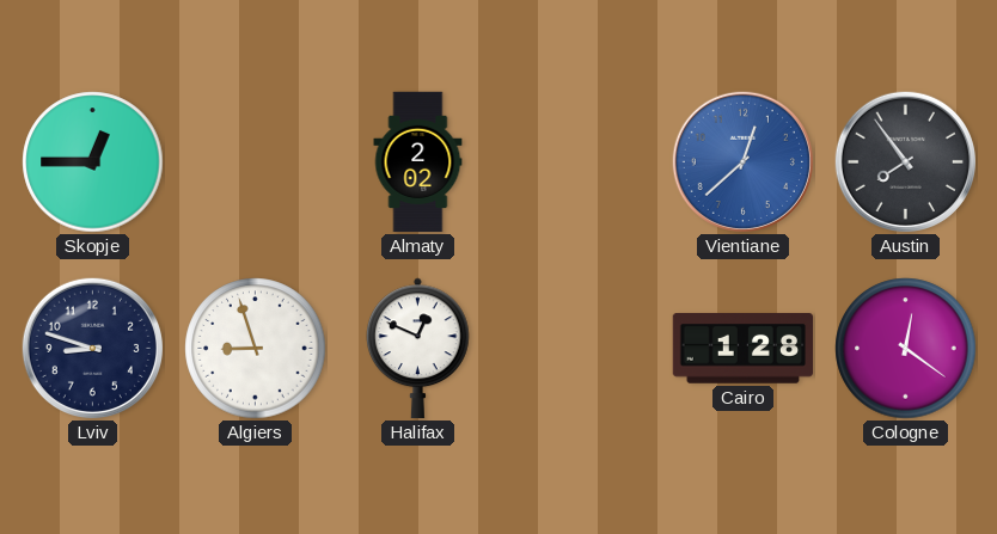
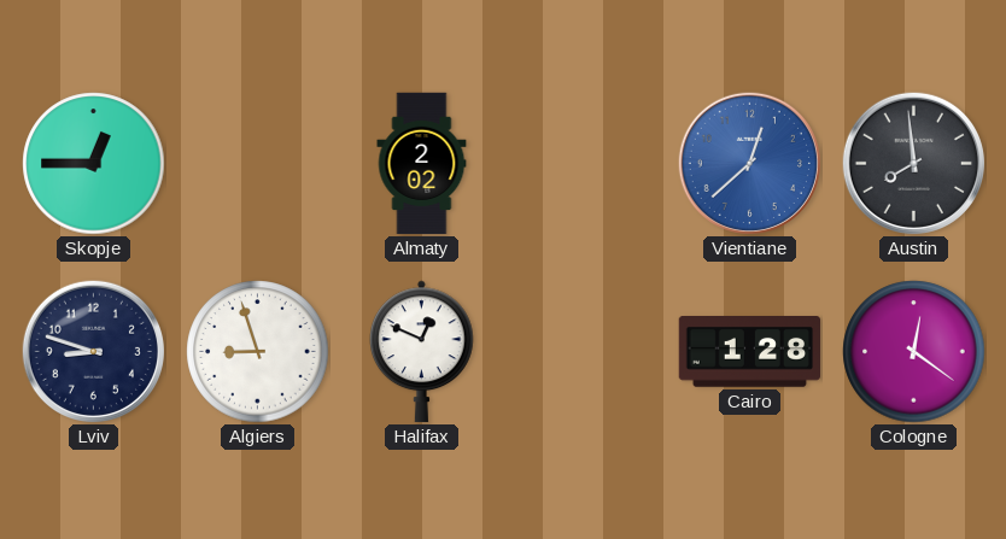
Austin: 7:54 -> 7:59 (913, 163)
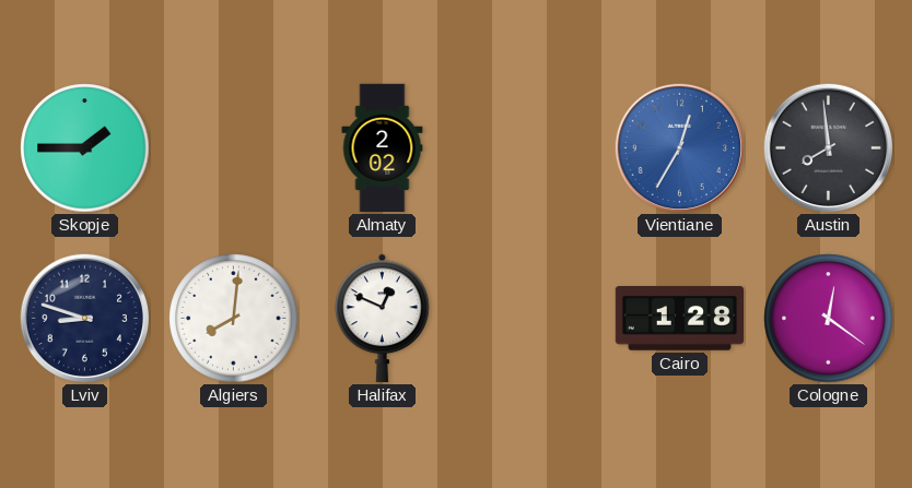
Skopje: 12:45 -> 1:45 (85, 148)
Vientiane: 12:38 -> 12:35 (679, 147)
Algiers: 8:57 -> 8:01 (234, 319)
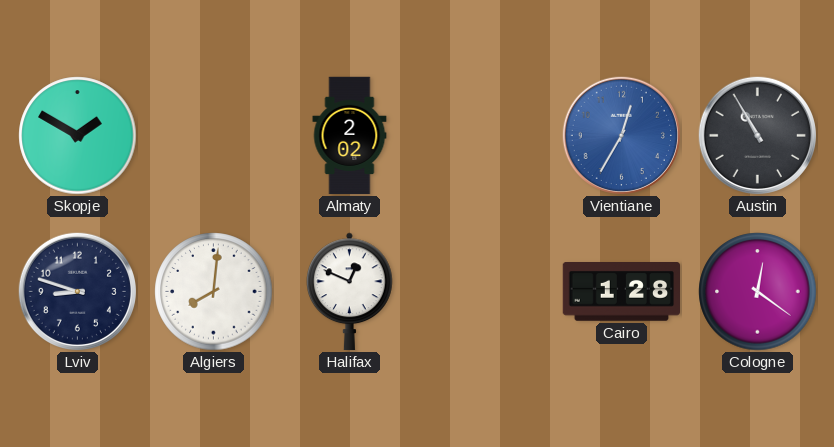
Skopje: 1:45 -> 1:50 (78, 136)
Austin: 7:59 -> 10:55 (757, 135)
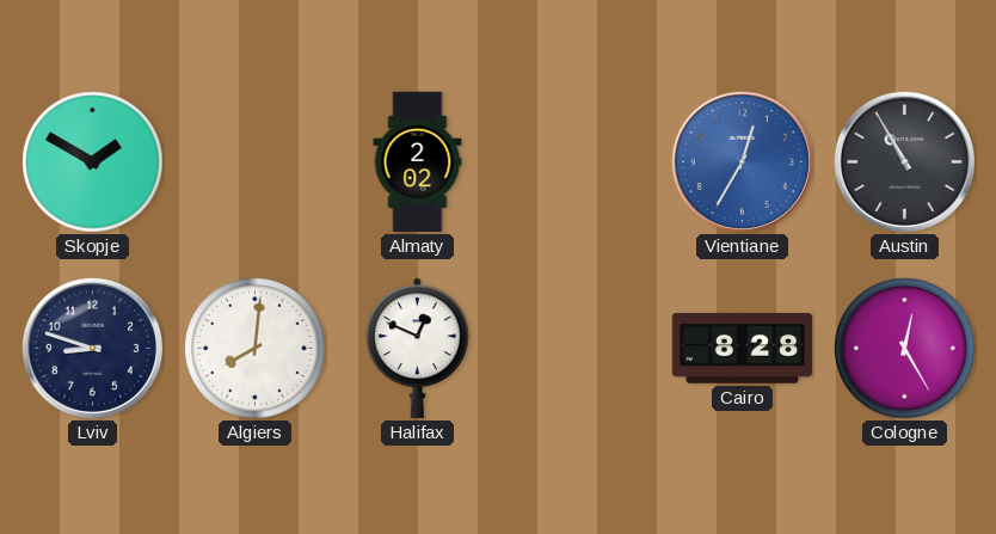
Cairo: 1:28 -> 8:28 (743, 349)
Cologne: 12:21 -> 12:25 (905, 349)
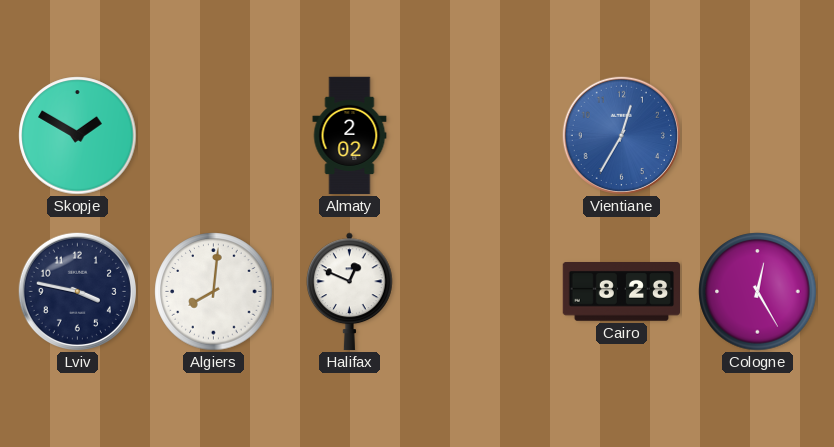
Austin: 10:55 -> none (904, 161)
Lviv: 8:48 -> 3:47 (77, 291)
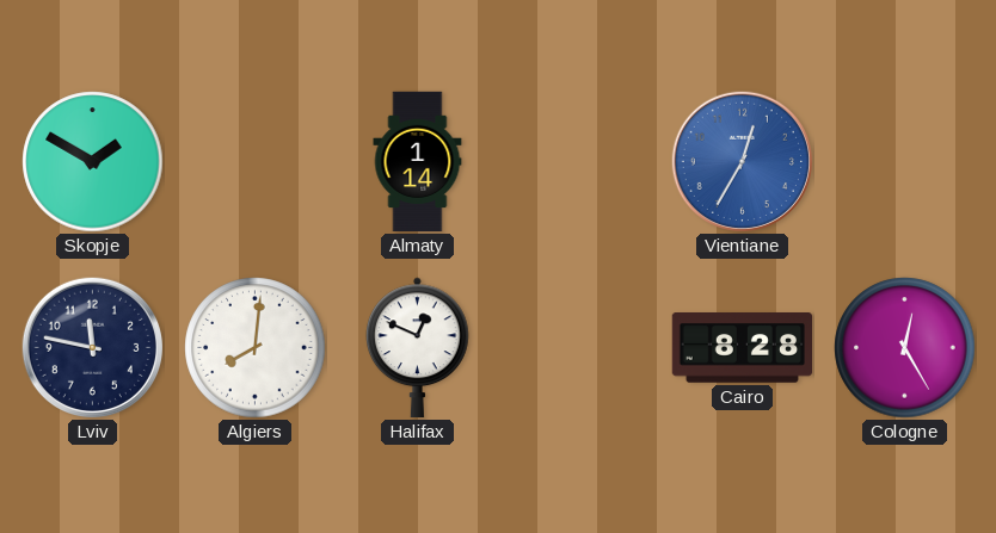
Almaty: 2:02 -> 1:14 (418, 162)
Lviv: 3:47 -> 11:47 (92, 347)
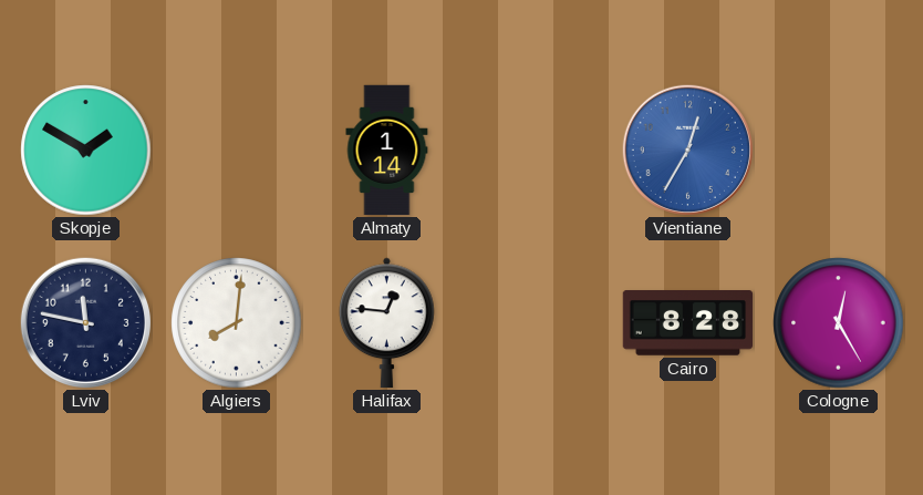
Halifax: 12:49 -> 12:46 (387, 322)
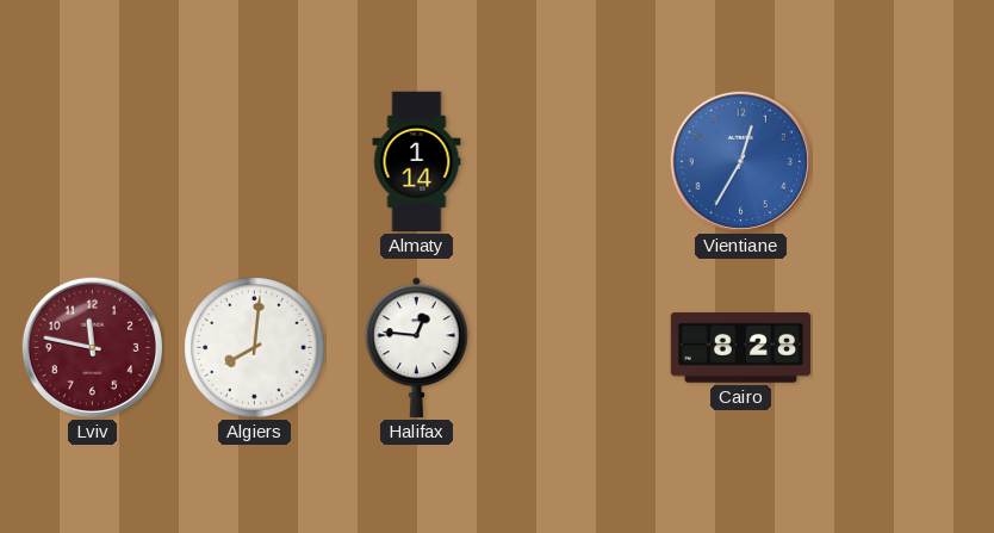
Skopje: 1:50 -> none (86, 151)
Lviv dial: navy -> burgundy (92, 347)
Cologne: 12:25 -> none (839, 323)
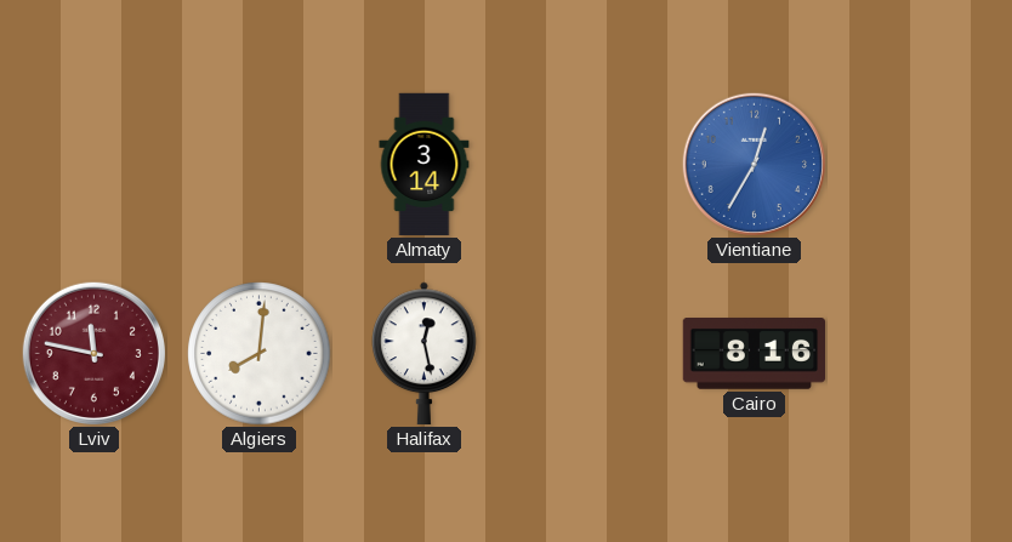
Almaty: 1:14 -> 3:14 (425, 165)
Halifax: 12:46 -> 12:28 (425, 353)
Cairo: 8:28 -> 8:16 (755, 354)
